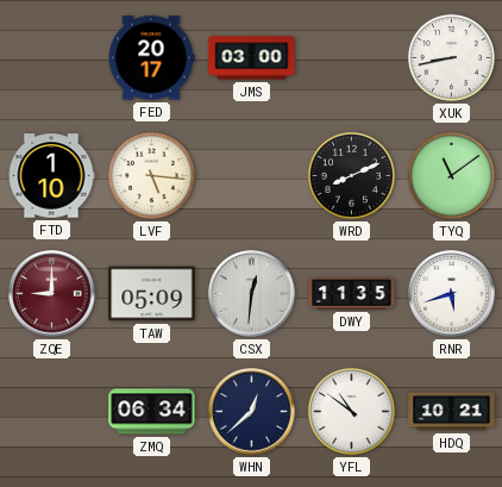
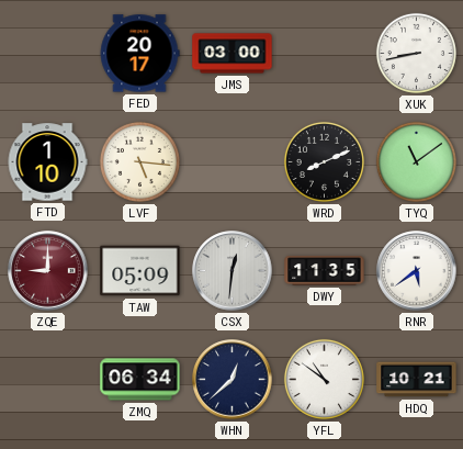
RNR: 5:42 -> 5:39 (417, 271)
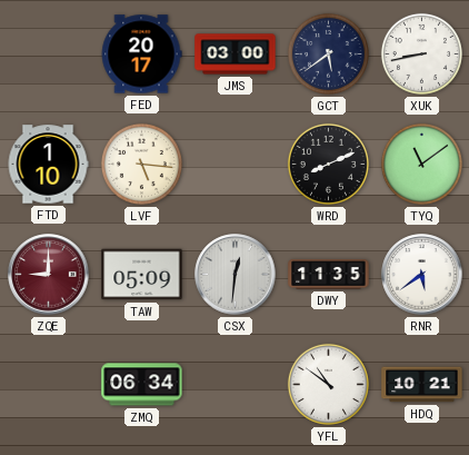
GCT: none -> 5:39 (328, 53)
WHN: 12:38 -> none (233, 380)
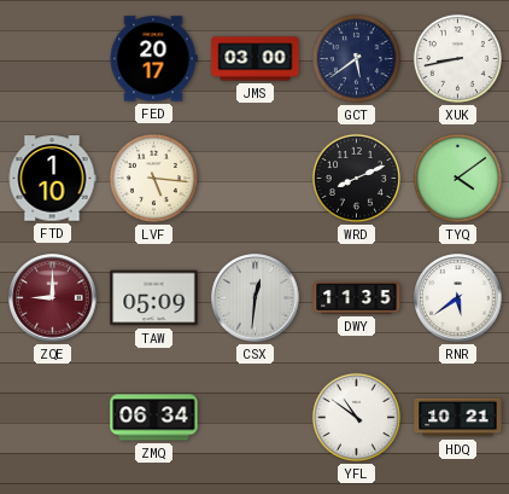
TYQ: 11:09 -> 4:09 (457, 178)
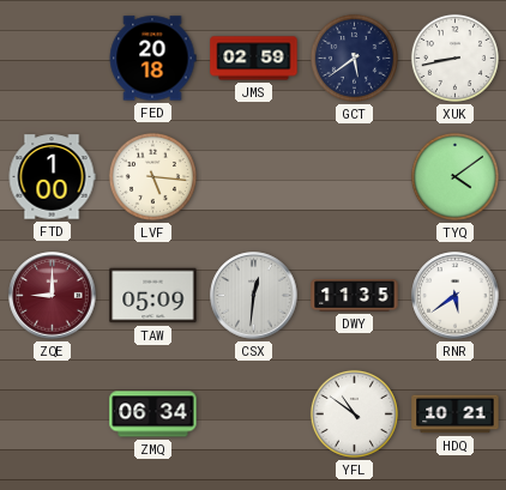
FED: 20:17 -> 20:18 (152, 59)
JMS: 03:00 -> 02:59 (254, 59)
FTD: 1:10 -> 1:00 (52, 177)
WRD: 8:11 -> none (356, 178)
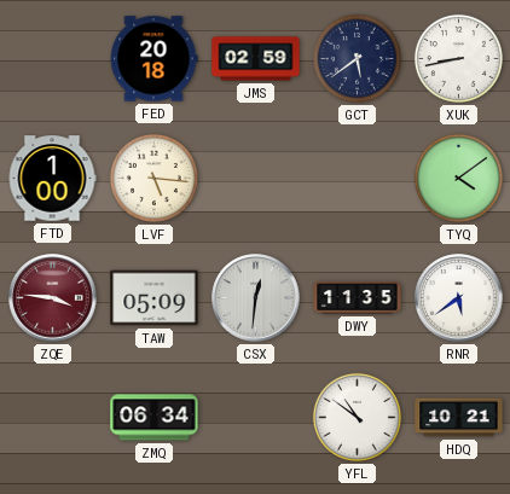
ZQE: 9:00 -> 3:46 (53, 298)
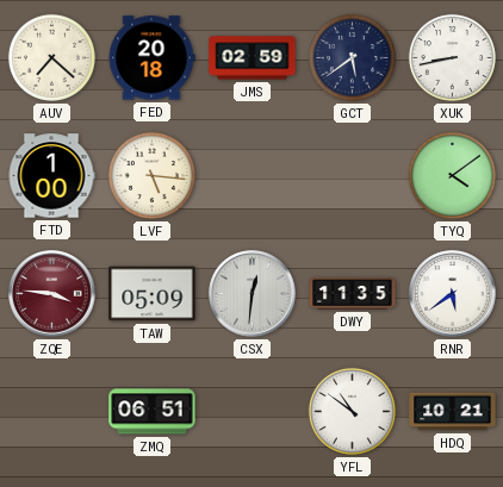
AUV: none -> 7:22 (51, 57)
ZMQ: 06:34 -> 06:51 (153, 412)
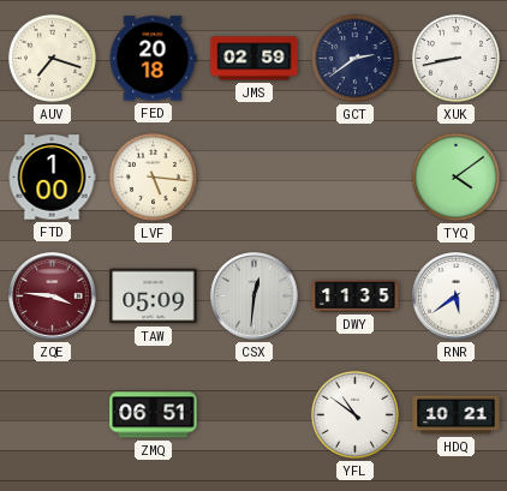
AUV: 7:22 -> 7:18 (52, 58)
GCT: 5:39 -> 2:39 (354, 58)
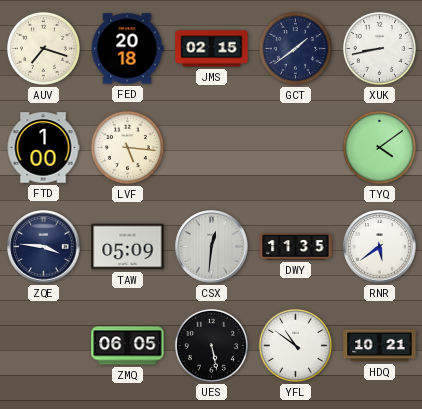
JMS: 02:59 -> 02:15 (212, 49)
GCT: 2:39 -> 1:39 (295, 48)
ZQE dial: burgundy -> navy (44, 247)
ZMQ: 06:51 -> 06:05 (128, 346)
UES: none -> 5:28 (211, 345)
